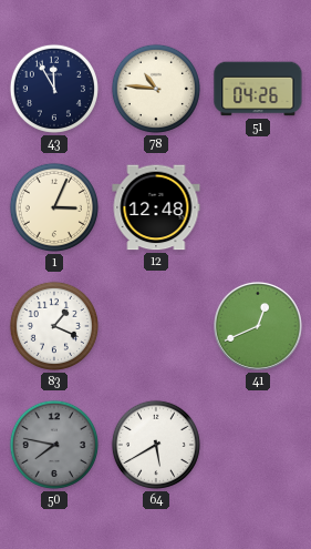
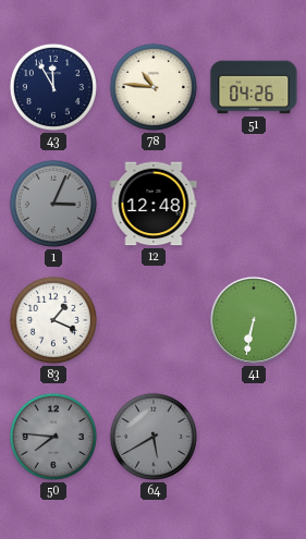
1 dial: cream -> grey (53, 204)
41: 12:41 -> 6:32 (254, 320)
50: 7:47 -> 7:46 (53, 437)
64 dial: white -> grey (154, 437)
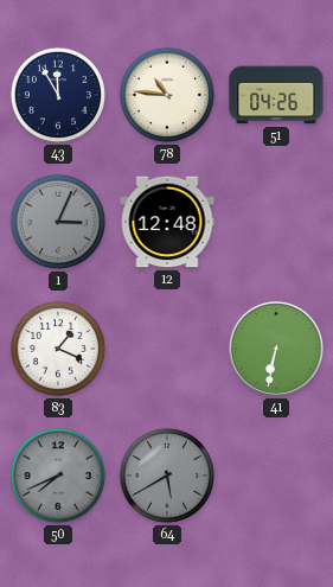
50: 7:46 -> 7:41 (58, 476)
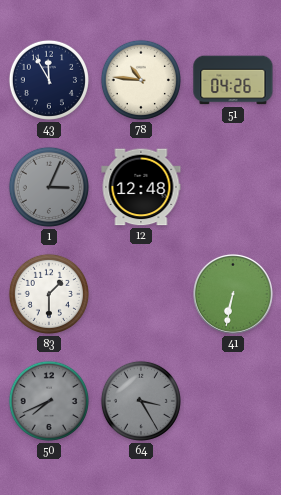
83: 1:19 -> 1:30 (49, 294)
64: 5:40 -> 3:25 (141, 401)
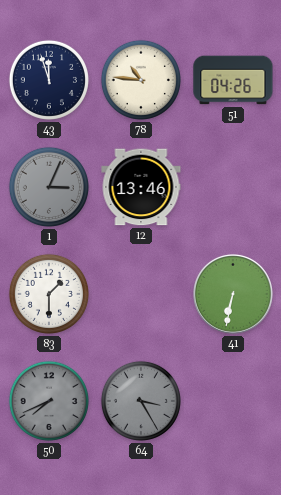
43: 11:55 -> 11:57 (49, 80)
12: 12:48 -> 13:46 (141, 187)
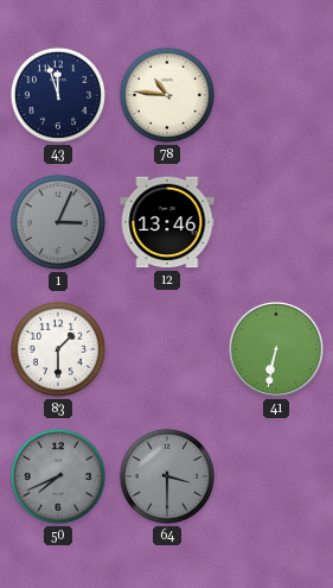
51: 04:26 -> none (233, 80)
64: 3:25 -> 3:30 (167, 476)
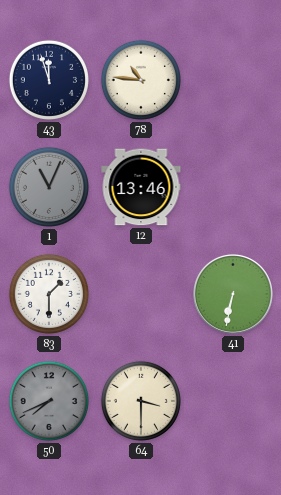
1: 3:04 -> 11:04 (49, 187)
64 dial: grey -> cream (141, 401)
